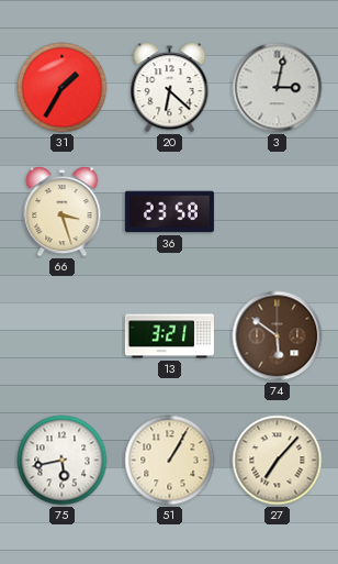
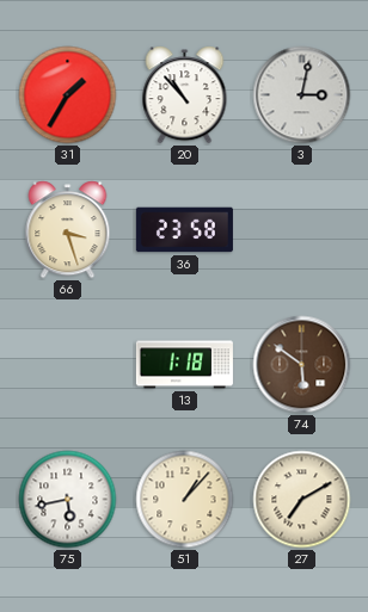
20: 6:22 -> 10:53 (185, 95)
13: 3:21 -> 1:18 (184, 365)
51: 1:05 -> 1:07 (185, 500)
27: 7:07 -> 7:10 (302, 500)
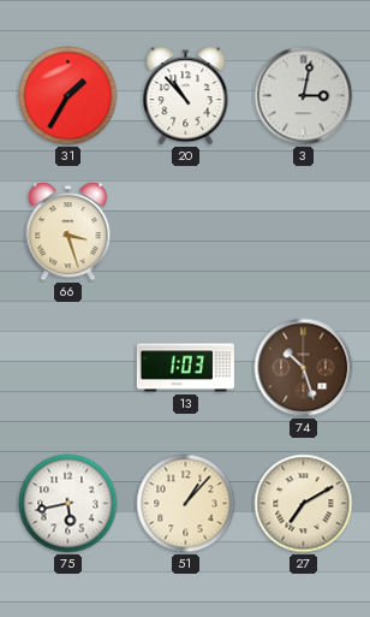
36: 23:58 -> none (184, 230)
13: 1:18 -> 1:03 (185, 368)
74: 5:51 -> 10:27 (304, 368)
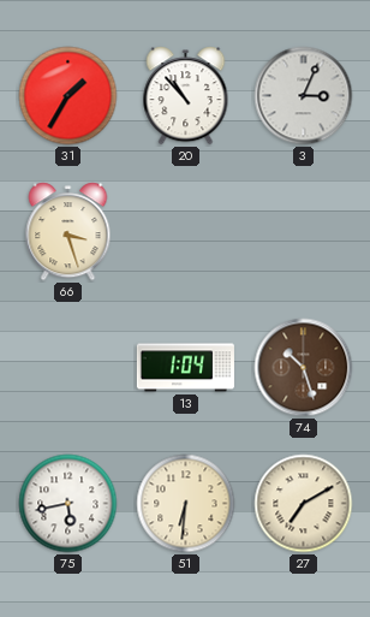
3: 3:02 -> 3:04 (304, 96)
13: 1:03 -> 1:04 (185, 368)
51: 1:07 -> 6:31 (186, 504)
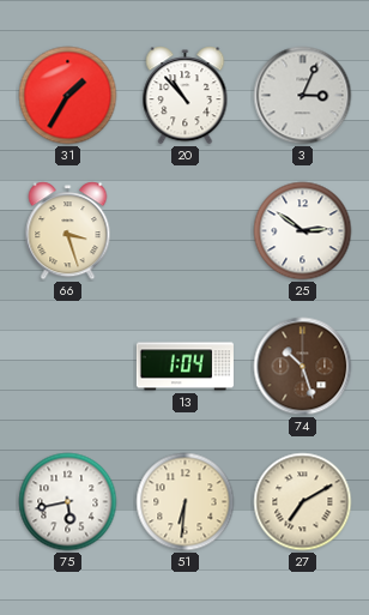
25: none -> 2:51 (303, 231)
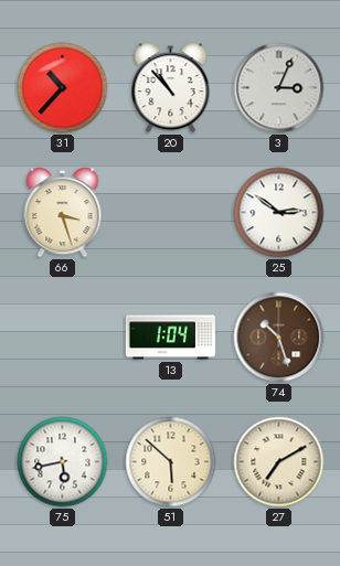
31: 1:35 -> 10:37 (63, 88)
51: 6:31 -> 5:52 (171, 462)
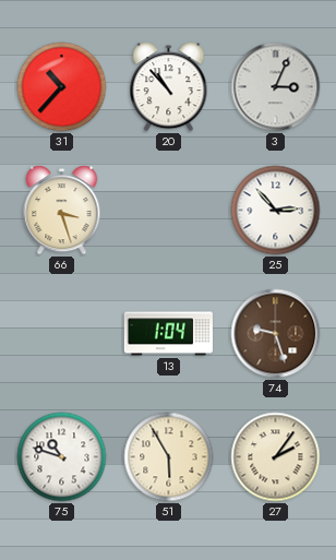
25: 2:51 -> 2:53 (276, 211)
74: 10:27 -> 9:27 (276, 334)
75: 5:43 -> 10:48 (62, 457)
51: 5:52 -> 5:55 (169, 457)
27: 7:10 -> 2:06 (276, 457)
